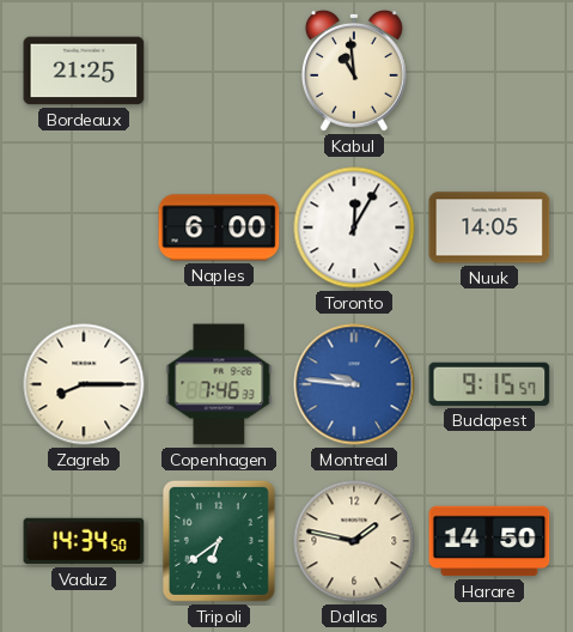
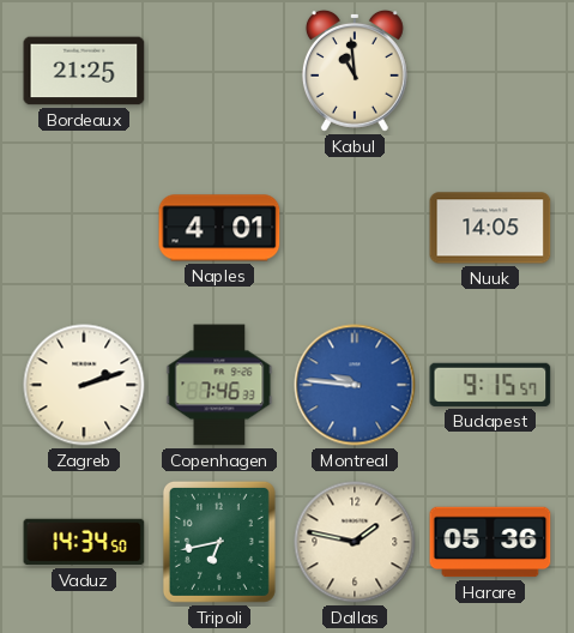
Naples: 6:00 -> 4:01 (219, 228)
Toronto: 12:05 -> none (354, 227)
Zagreb: 8:15 -> 2:12 (84, 385)
Tripoli: 6:39 -> 6:43 (219, 542)
Harare: 14:50 -> 05:36 (490, 542)
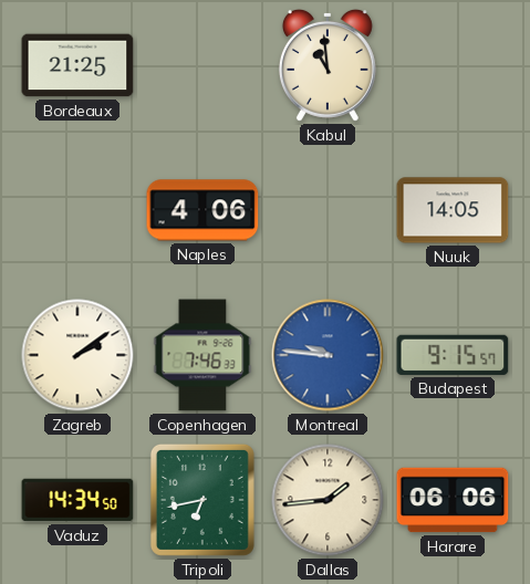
Naples: 4:01 -> 4:06 (202, 210)
Zagreb: 2:12 -> 2:09 (77, 355)
Dallas: 1:47 -> 1:44 (328, 500)
Harare: 05:36 -> 06:06 (453, 500)
